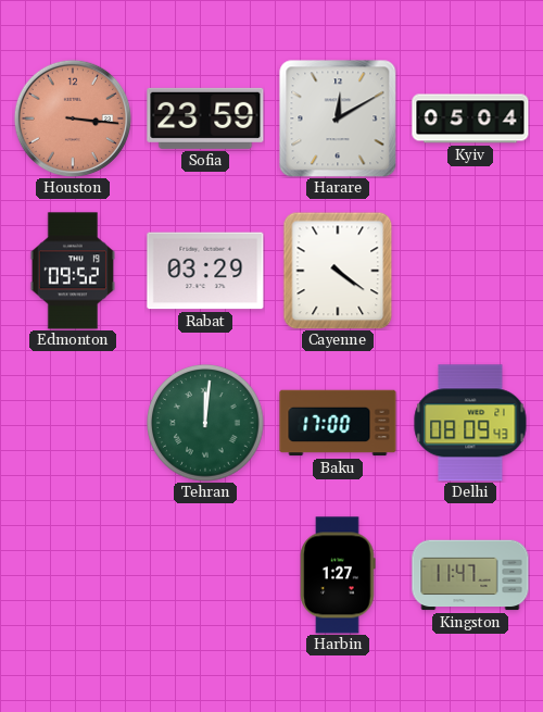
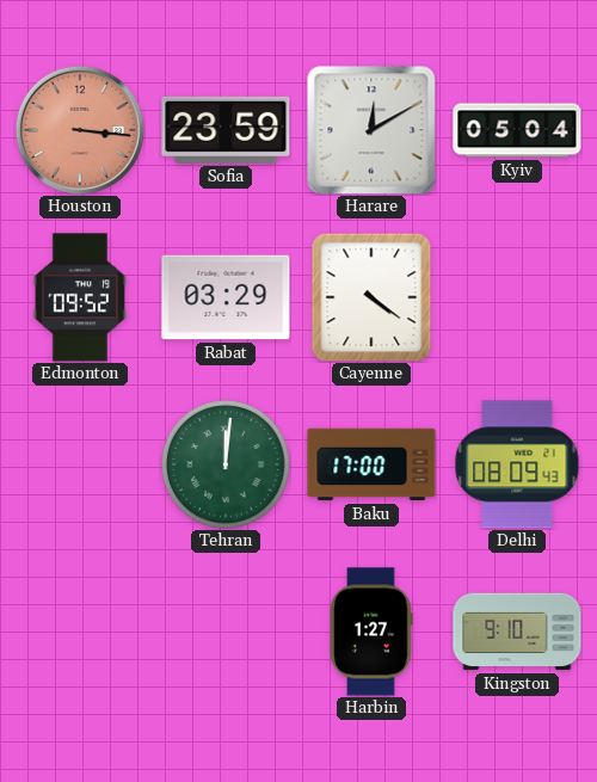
Kingston: 11:47 -> 9:10 (517, 632)
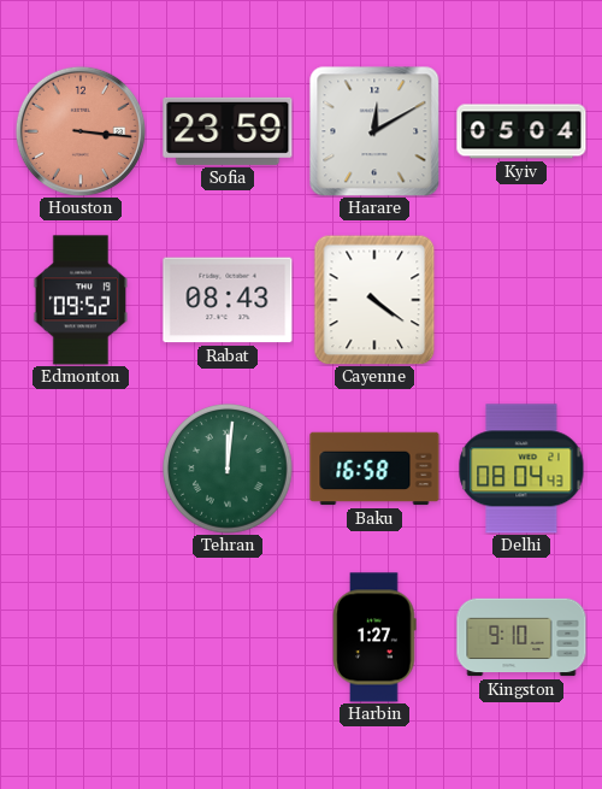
Rabat: 03:29 -> 08:43 (228, 300)
Baku: 17:00 -> 16:58 (374, 469)
Delhi: 08:09 -> 08:04 (521, 469)
